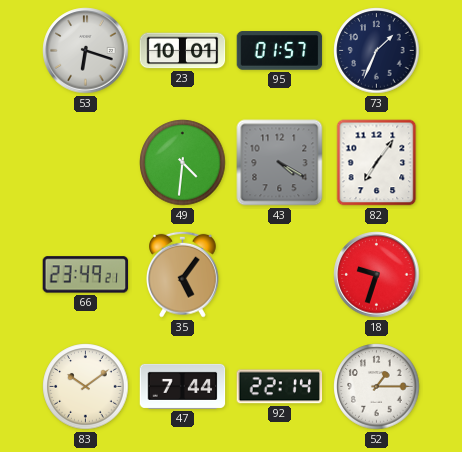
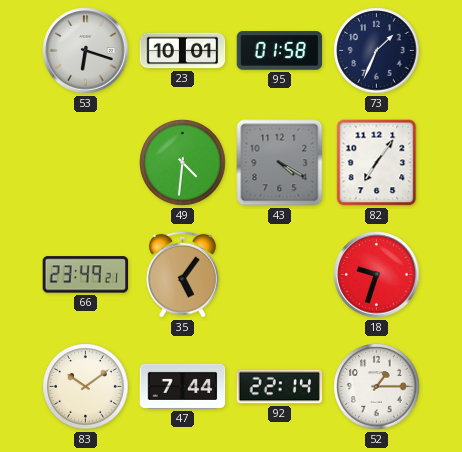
95: 01:57 -> 01:58 (280, 51)
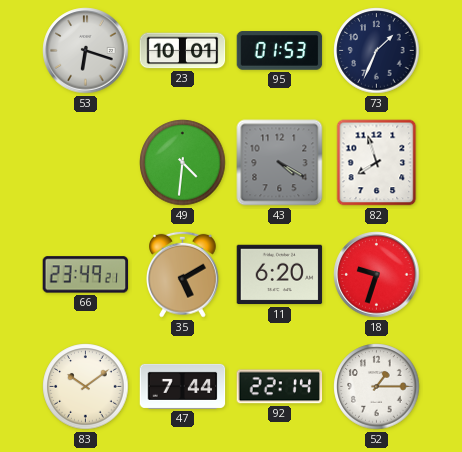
95: 01:58 -> 01:53 (280, 51)
82: 7:06 -> 7:57 (377, 163)
35: 5:06 -> 5:10 (183, 274)
11: none -> 6:20 (280, 275)
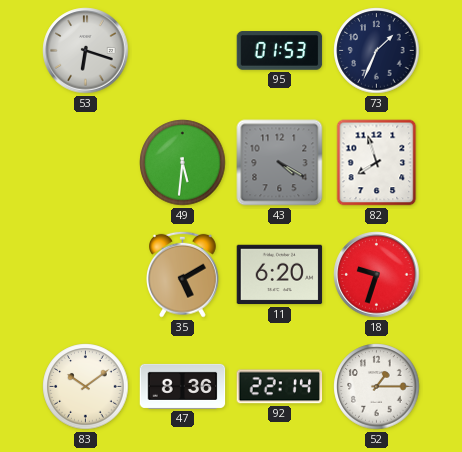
23: 10:01 -> none (183, 51)
49: 4:31 -> 5:31 (183, 163)
66: 23:49 -> none (86, 275)
47: 7:44 -> 8:36 (183, 386)
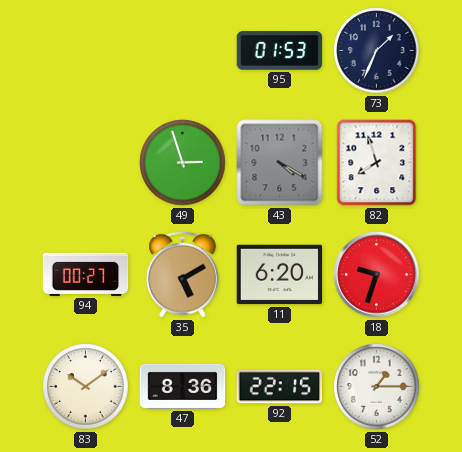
53: 6:18 -> none (86, 51)
49: 5:31 -> 2:57 (183, 163)
94: none -> 00:27 (86, 274)
92: 22:14 -> 22:15 (280, 387)
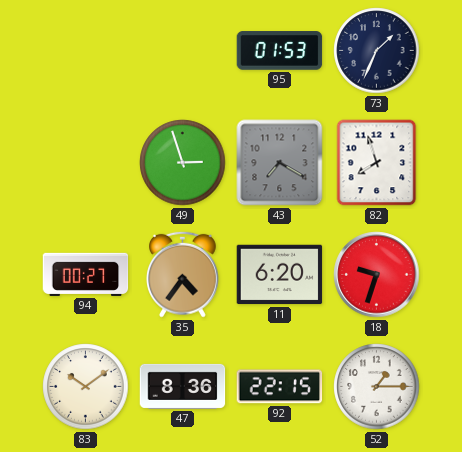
43: 4:20 -> 7:20 (280, 163)
35: 5:10 -> 4:36 (183, 274)
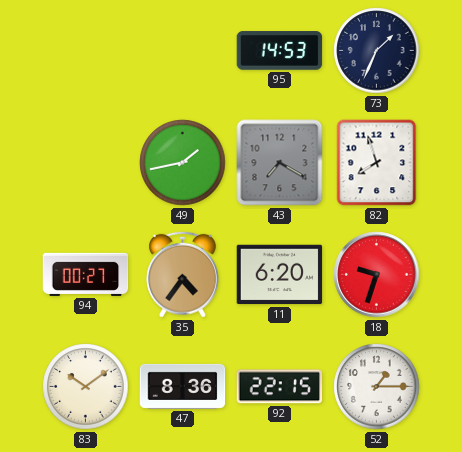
95: 01:53 -> 14:53 (280, 51)
49: 2:57 -> 1:43 (183, 163)
